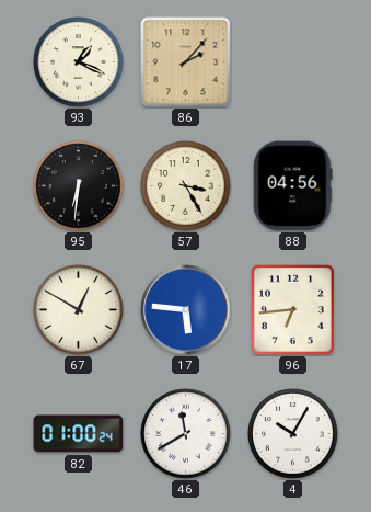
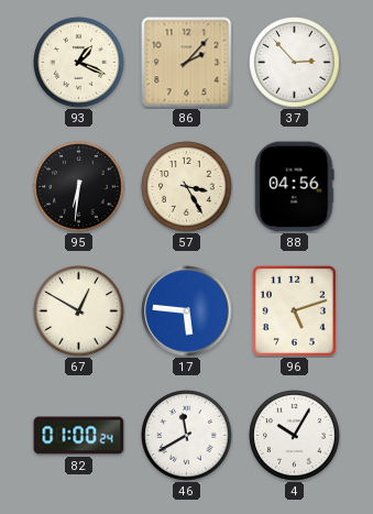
37: none -> 2:53 (295, 63)
96: 6:44 -> 5:12 (294, 310)
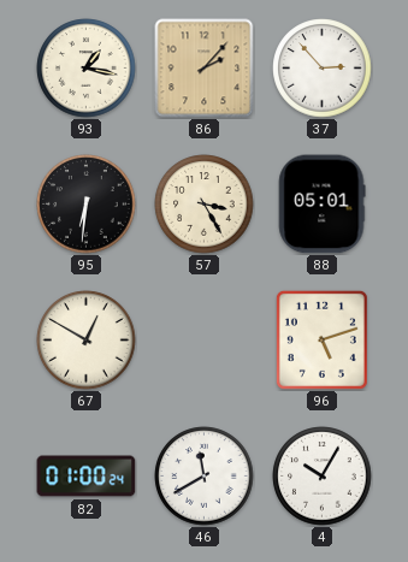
93: 1:19 -> 1:17 (87, 69)
88: 04:56 -> 05:01 (321, 205)
17: 5:46 -> none (187, 311)
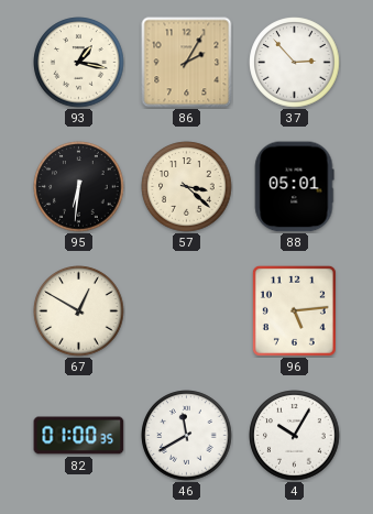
86: 2:07 -> 2:05 (187, 63)
57: 3:25 -> 3:22 (187, 187)
96: 5:12 -> 5:14 (294, 310)
82: 01:00:24 -> 01:00:35 (79, 436)
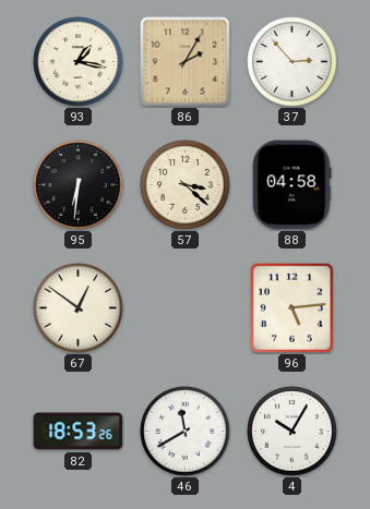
88: 05:01 -> 04:58 (291, 185)
67: 12:50 -> 12:51 (79, 308)
82: 01:00 -> 18:53 (79, 432)
